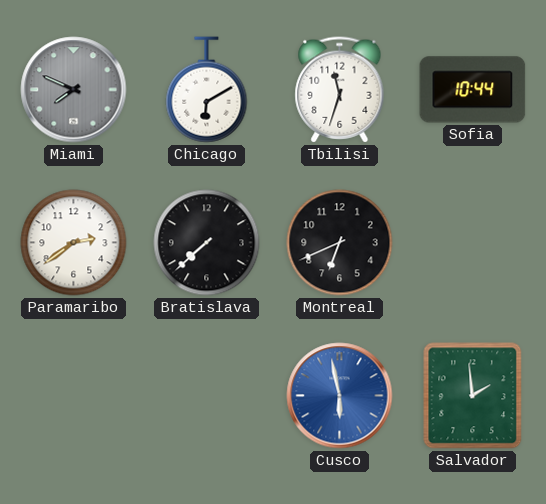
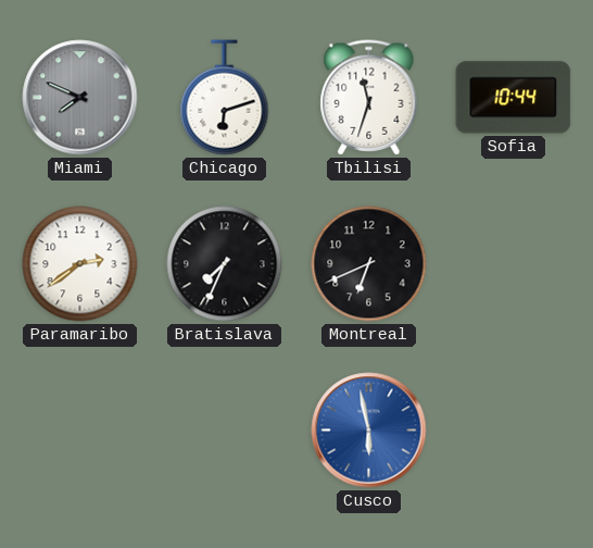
Chicago: 6:10 -> 6:12 (225, 98)
Bratislava: 7:38 -> 7:34 (225, 264)
Salvador: 1:59 -> none (473, 396)
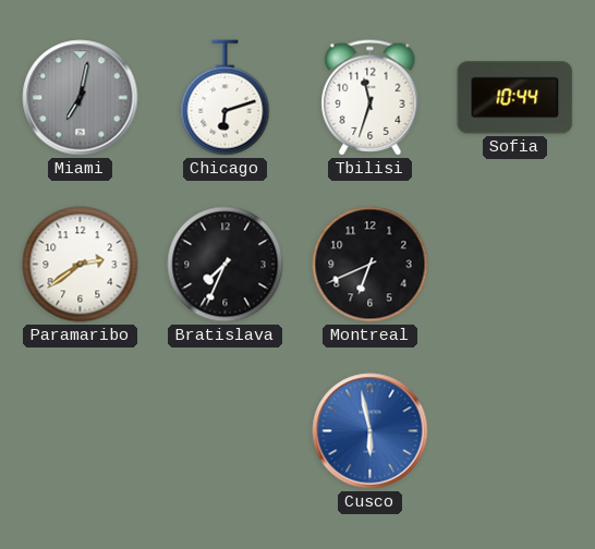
Miami: 7:49 -> 7:02 (81, 98)
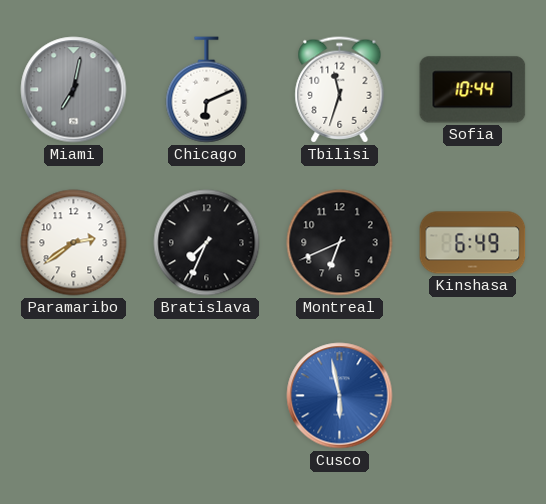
Chicago: 6:12 -> 6:11 (207, 90)
Kinshasa: none -> 6:49 (473, 243)
